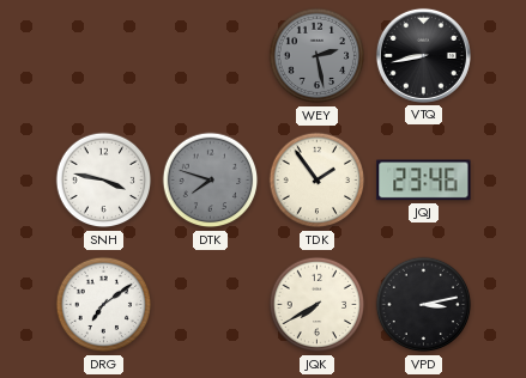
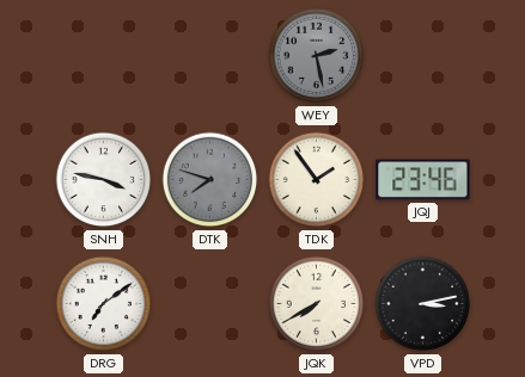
VTQ: 8:43 -> none (423, 55)
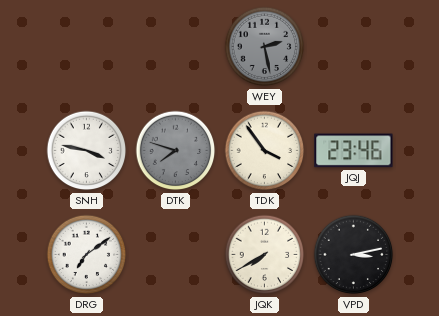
TDK: 1:54 -> 3:54 (265, 151)
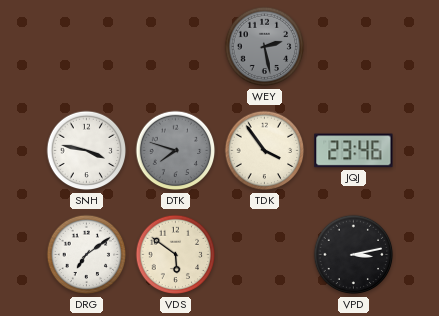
VDS: none -> 5:51 (176, 255)
JQK: 7:40 -> none (265, 255)
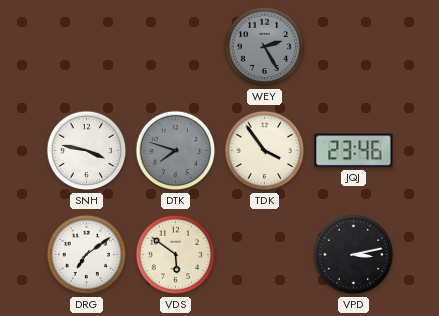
WEY: 2:28 -> 2:25 (265, 47)
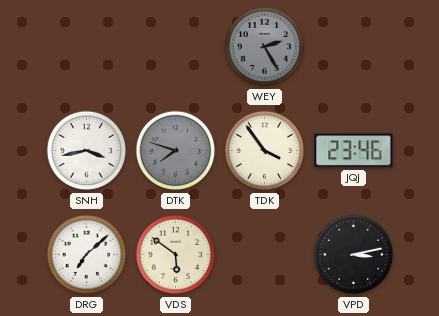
SNH: 3:47 -> 3:43 (87, 151)
DRG: 7:09 -> 7:08 (87, 255)
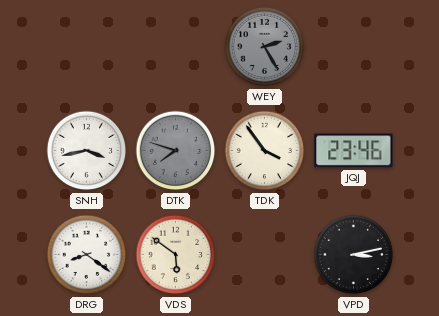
DRG: 7:08 -> 8:21 (87, 255)
